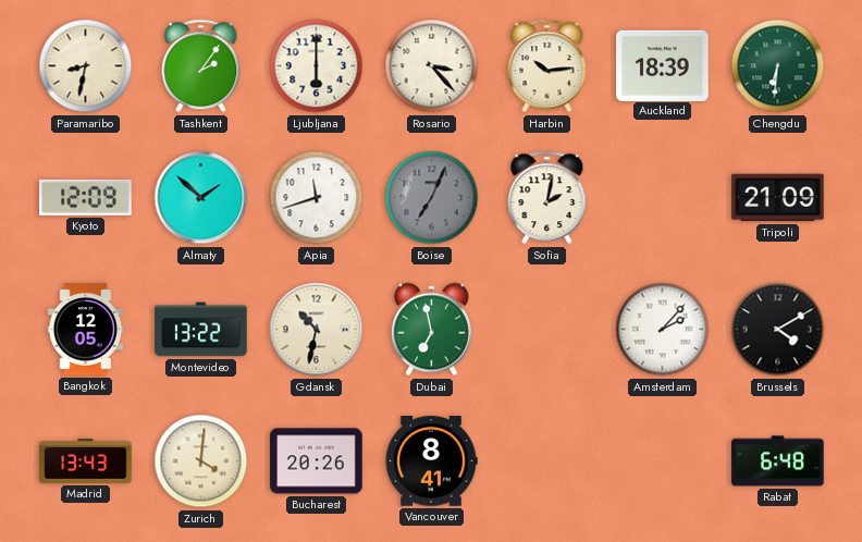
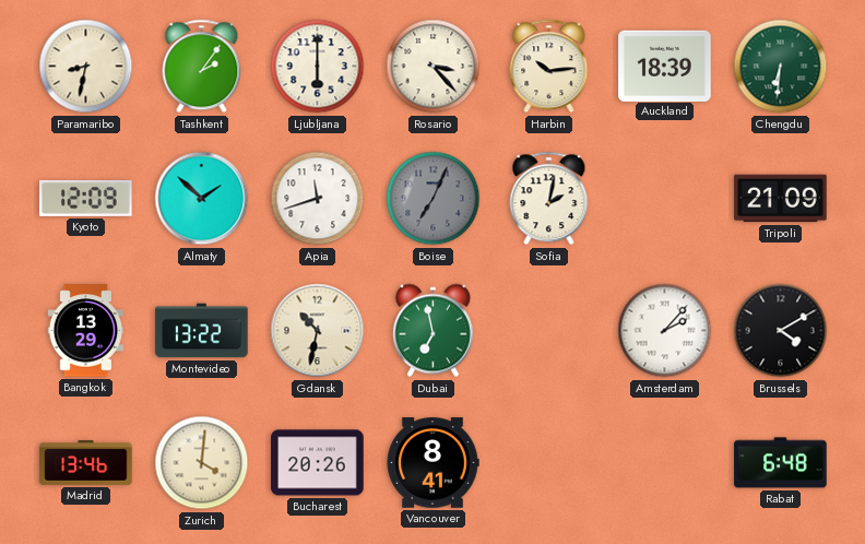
Bangkok: 12:05 -> 13:29 (86, 331)
Madrid: 13:43 -> 13:46 (86, 463)
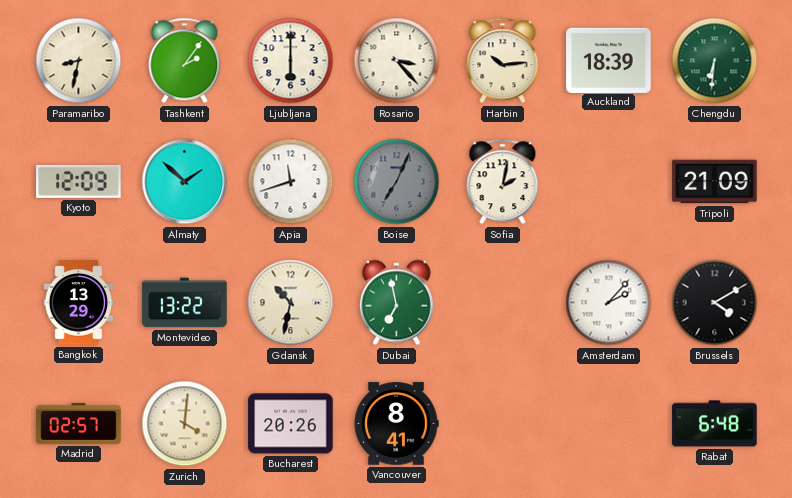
Madrid: 13:46 -> 02:57 (79, 424)
